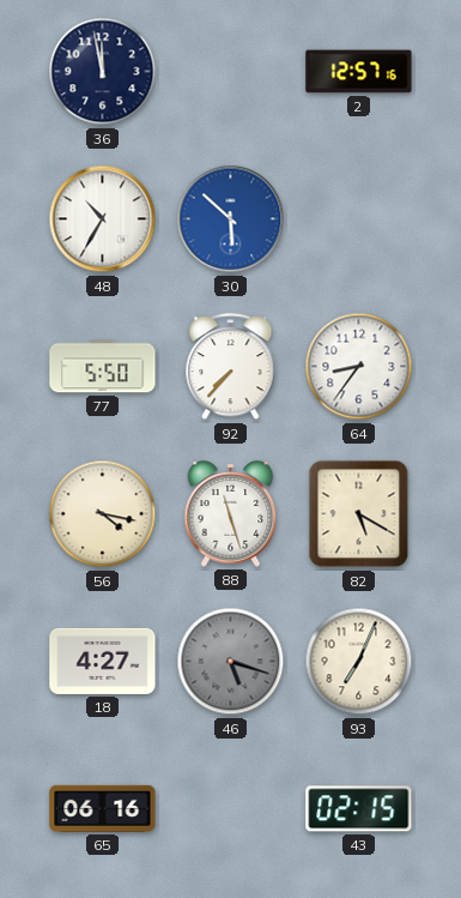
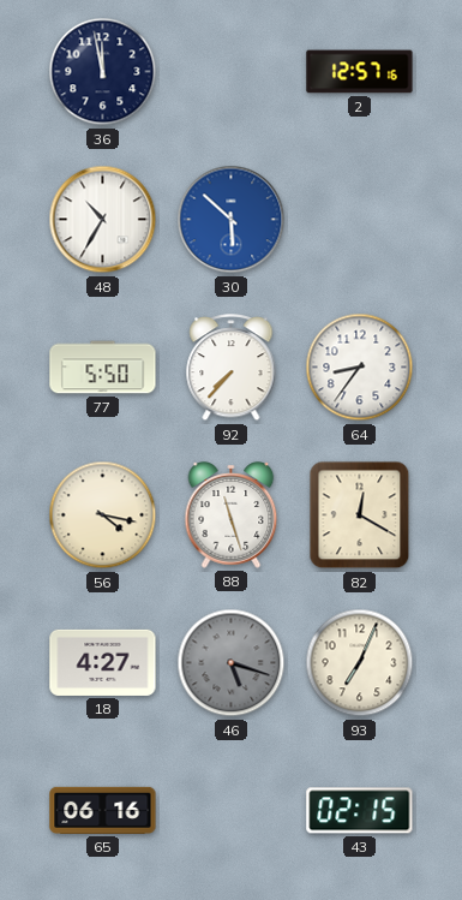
82: 5:20 -> 12:20 (360, 515)
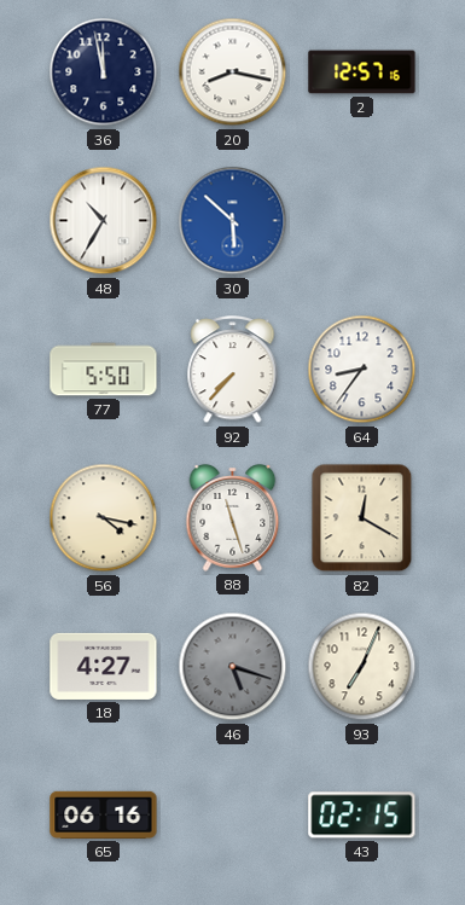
20: none -> 8:17 (233, 72)
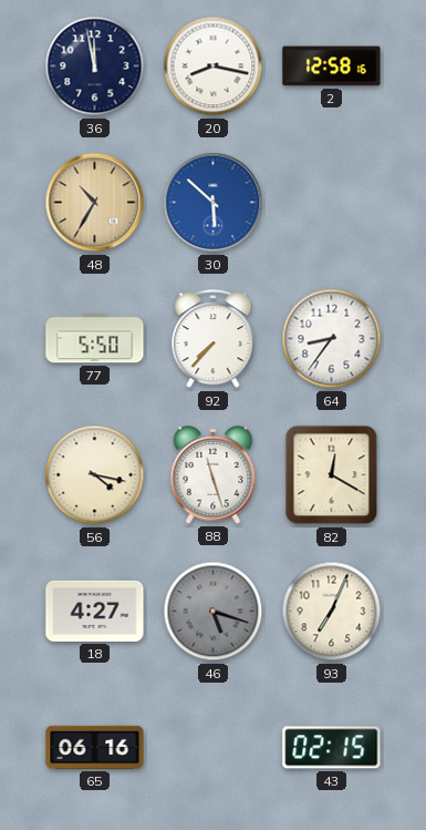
2: 12:57 -> 12:58 (332, 66)
48 dial: white -> champagne (95, 203)
